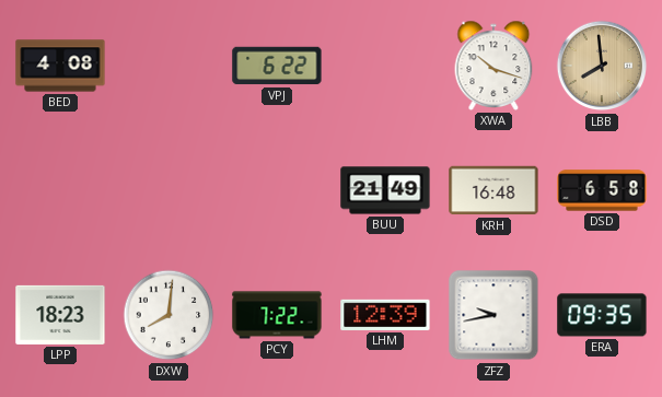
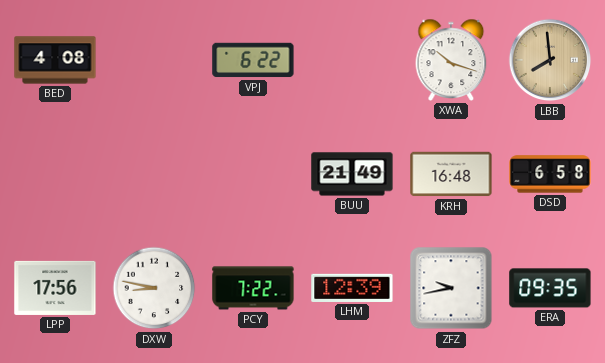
LPP: 18:23 -> 17:56 (55, 288)
DXW: 8:01 -> 8:47 (154, 288)
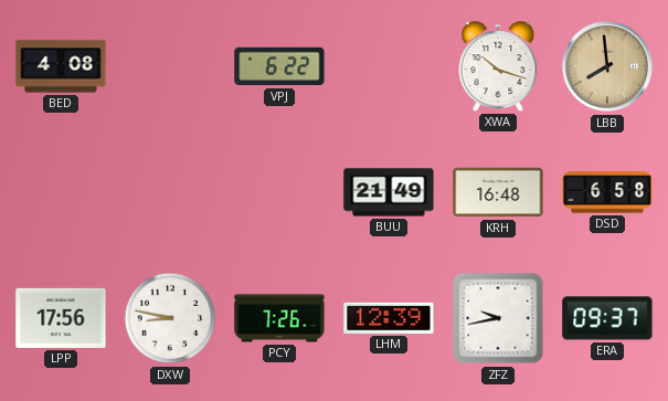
PCY: 7:22 -> 7:26 (279, 318)
ERA: 09:35 -> 09:37 (607, 318)
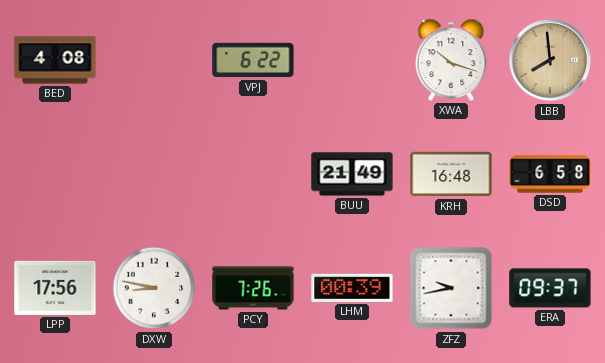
LHM: 12:39 -> 00:39 (352, 288)
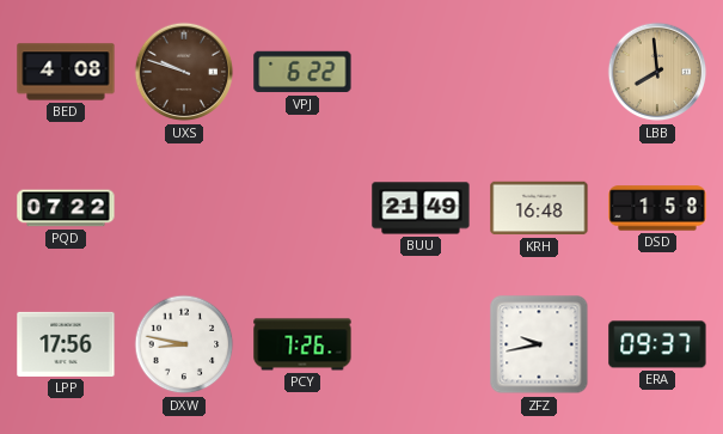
UXS: none -> 9:48 (184, 72)
XWA: 10:18 -> none (451, 60)
PQD: none -> 07:22 (66, 208)
DSD: 6:58 -> 1:58 (657, 208)
LHM: 00:39 -> none (352, 288)
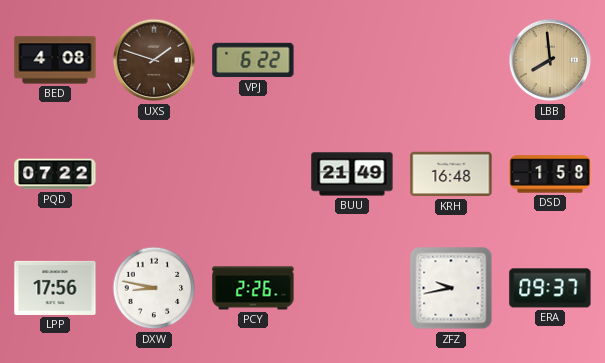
UXS: 9:48 -> 1:48 (154, 60)
PCY: 7:26 -> 2:26 (253, 288)
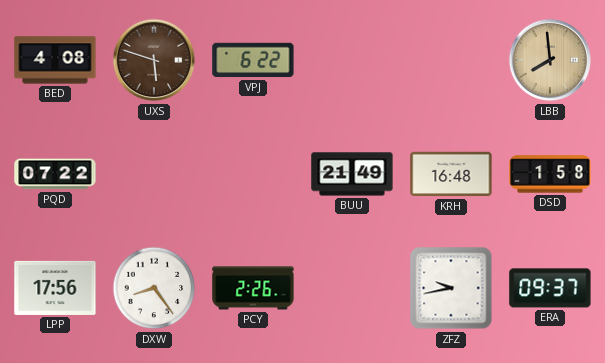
UXS: 1:48 -> 5:48 (154, 60)
DXW: 8:47 -> 8:24 (154, 288)
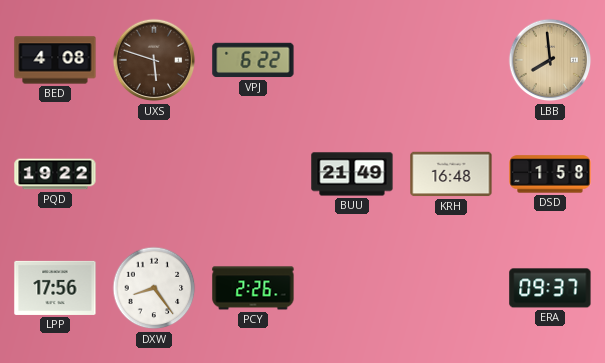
PQD: 07:22 -> 19:22 (55, 174)
ZFZ: 9:43 -> none (451, 288)
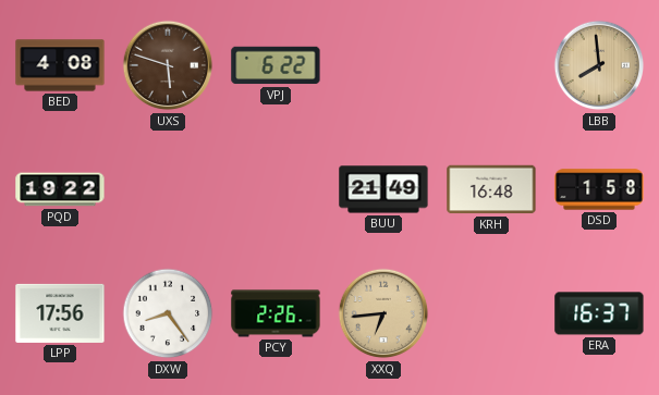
XXQ: none -> 6:44 (383, 313)
ERA: 09:37 -> 16:37 (599, 313)
